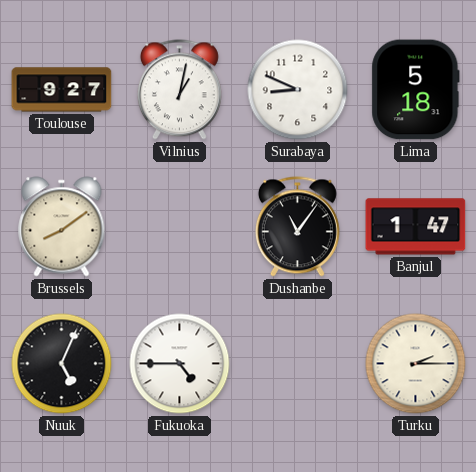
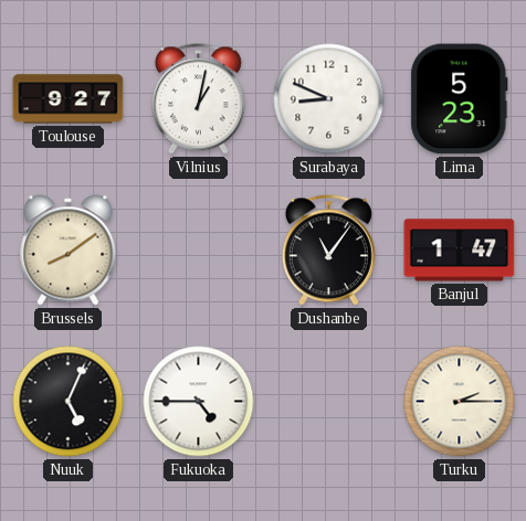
Lima: 5:18 -> 5:23 (460, 99)
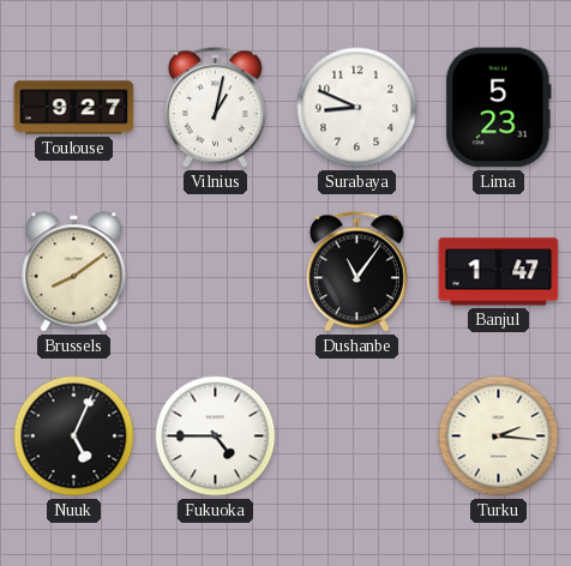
Turku: 2:15 -> 2:16 (499, 436)
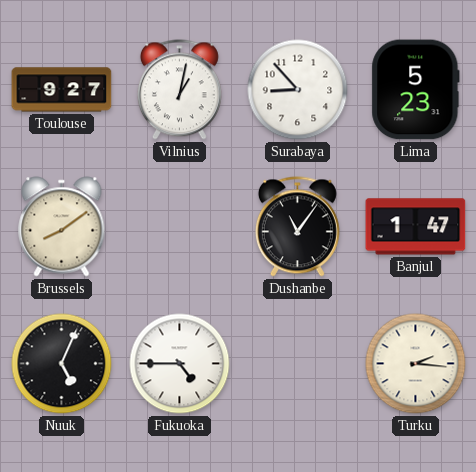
Surabaya: 8:49 -> 8:53 (298, 90)
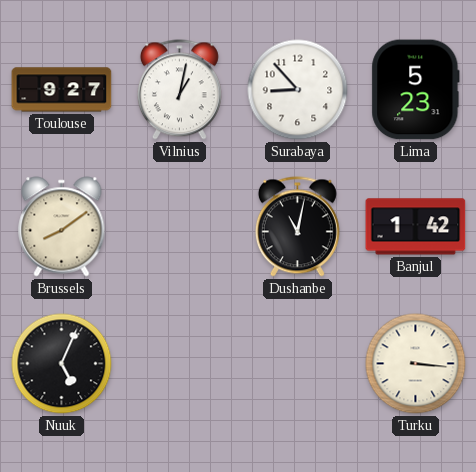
Dushanbe: 11:06 -> 11:02 (297, 227)
Banjul: 1:47 -> 1:42 (416, 227)
Fukuoka: 4:45 -> none (180, 364)
Turku: 2:16 -> 3:16 (416, 364)
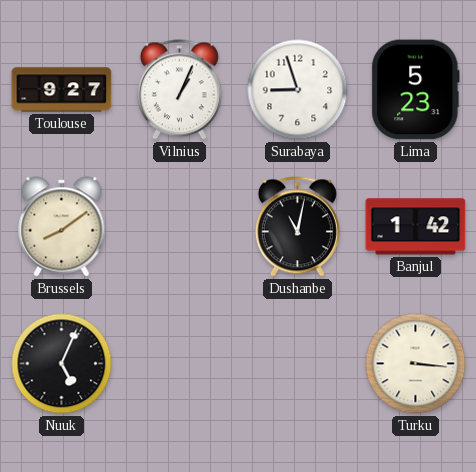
Vilnius: 1:02 -> 1:04 (179, 90)
Surabaya: 8:53 -> 8:57 (298, 90)
